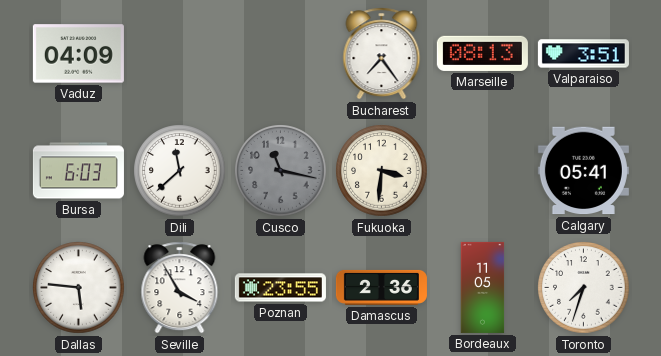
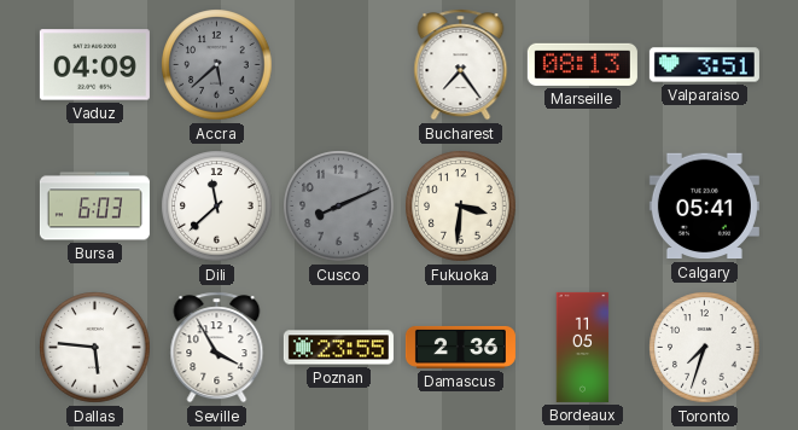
Accra: none -> 5:38 (217, 65)
Cusco: 11:17 -> 8:11 (339, 207)
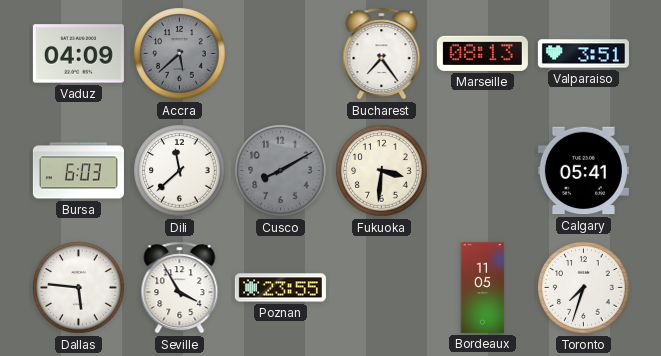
Cusco: 8:11 -> 8:10 (281, 171)
Damascus: 2:36 -> none (460, 347)
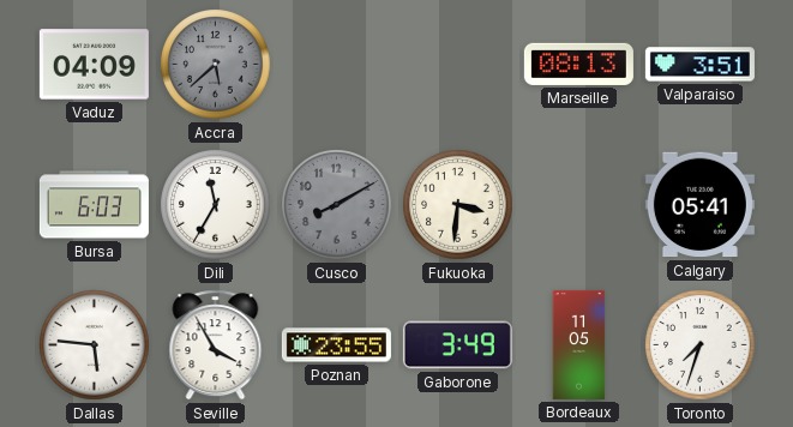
Bucharest: 7:24 -> none (382, 54)
Dili: 11:38 -> 11:35 (216, 205)
Gaborone: none -> 3:49 (457, 345)
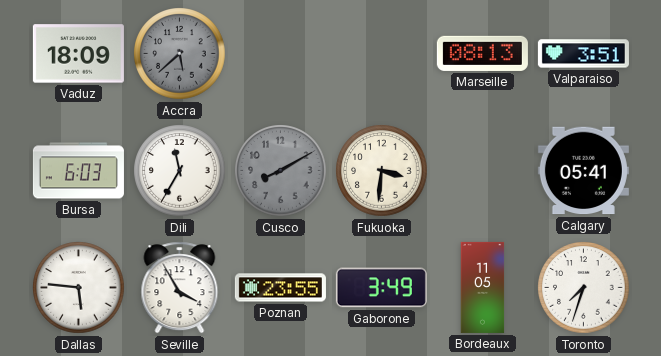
Vaduz: 04:09 -> 18:09 (78, 54)
